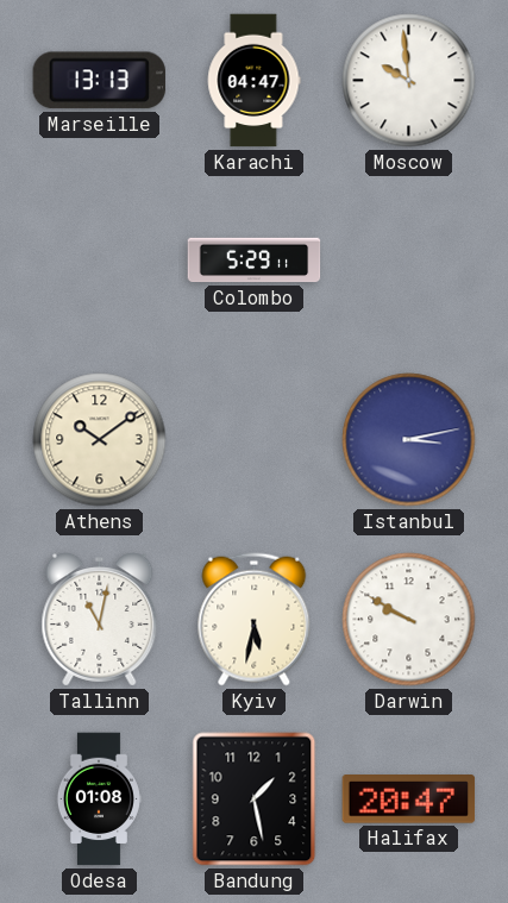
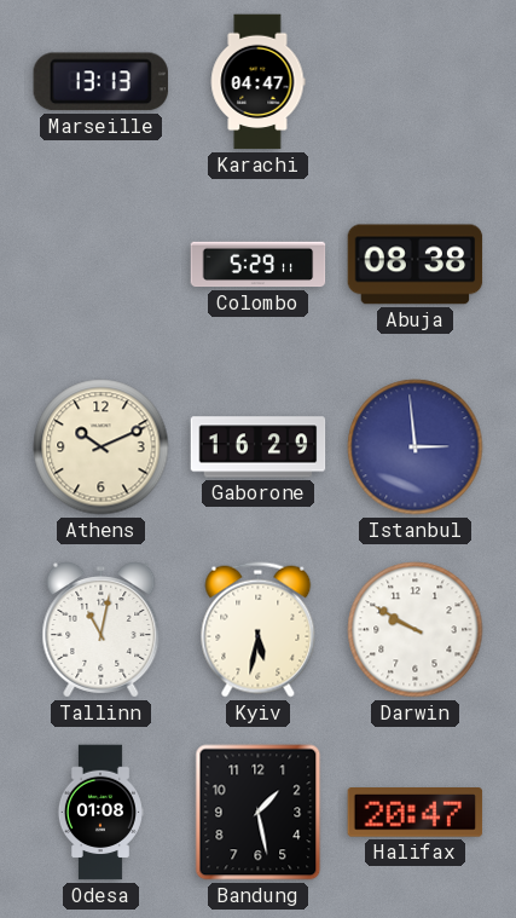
Moscow: 9:59 -> none (409, 81)
Abuja: none -> 08:38 (416, 265)
Athens: 10:09 -> 10:11 (102, 448)
Gaborone: none -> 16:29 (259, 448)
Istanbul: 3:13 -> 2:59 (416, 448)
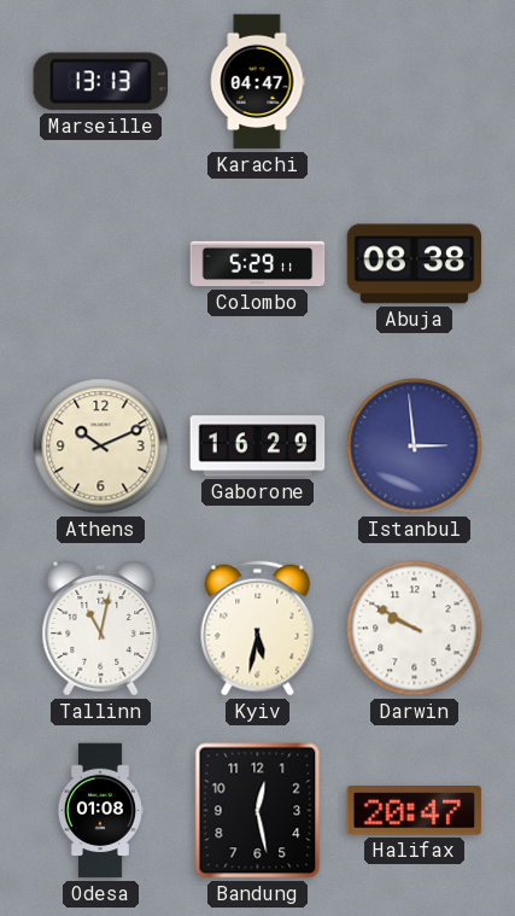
Bandung: 1:28 -> 12:28 (258, 811)
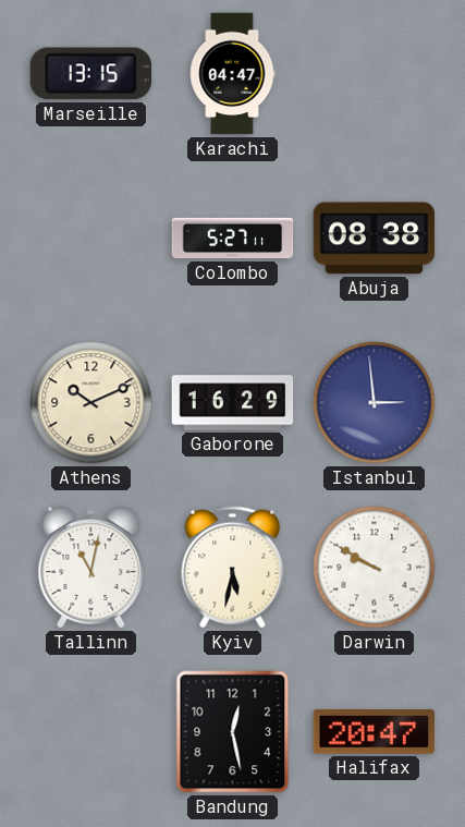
Marseille: 13:13 -> 13:15 (90, 74)
Colombo: 5:29 -> 5:27 (233, 239)
Odesa: 01:08 -> none (100, 811)
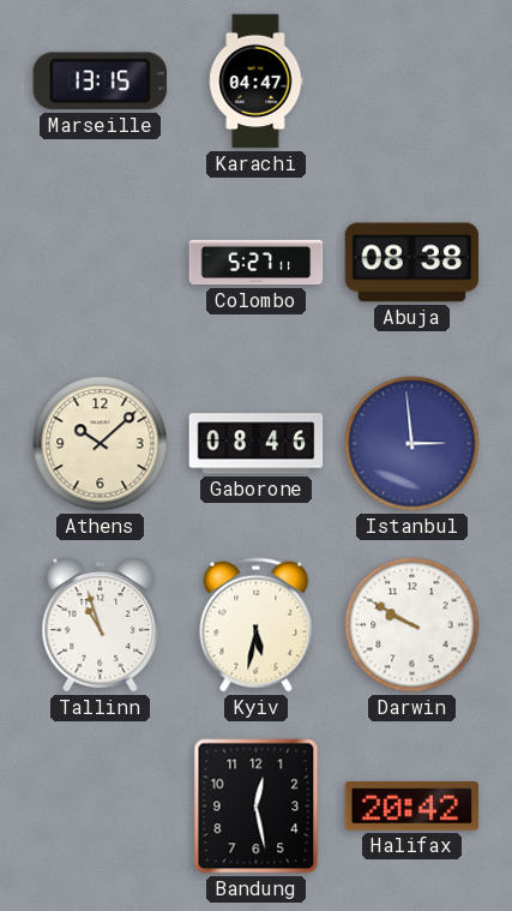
Athens: 10:11 -> 10:08 (101, 444)
Gaborone: 16:29 -> 08:46 (257, 444)
Tallinn: 11:02 -> 10:57 (101, 625)
Halifax: 20:47 -> 20:42 (412, 807)
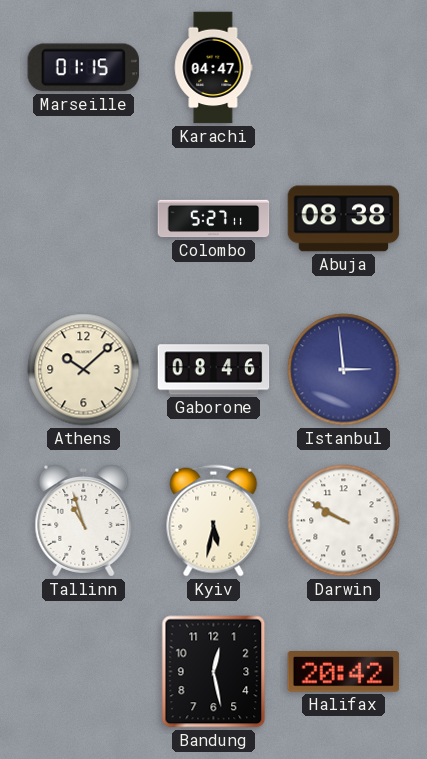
Marseille: 13:15 -> 01:15 (83, 68)
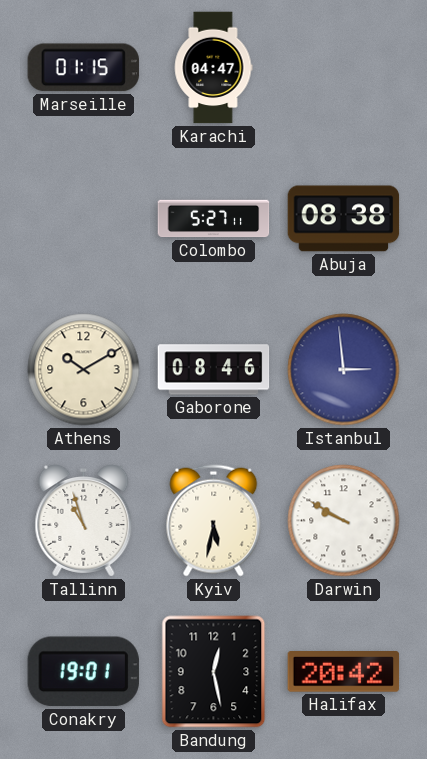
Athens: 10:08 -> 10:10 (84, 370)
Conakry: none -> 19:01 (83, 672)
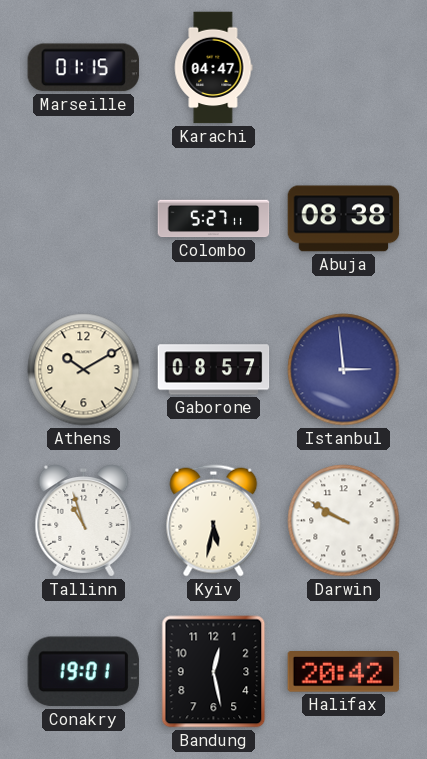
Gaborone: 08:46 -> 08:57 (214, 370)
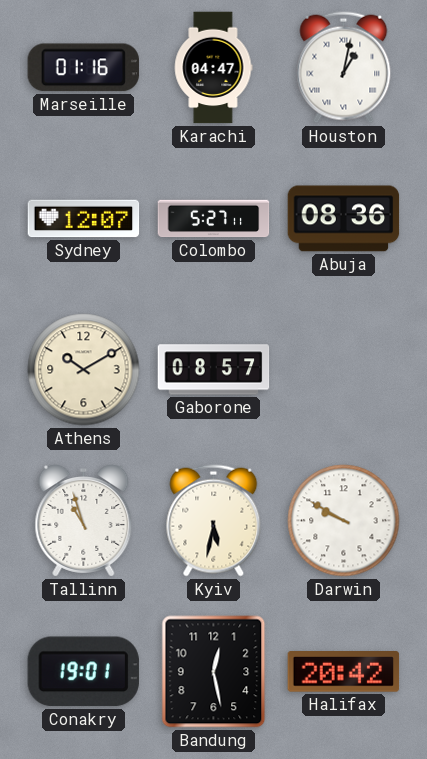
Marseille: 01:15 -> 01:16 (83, 68)
Houston: none -> 1:02 (344, 68)
Sydney: none -> 12:07 (84, 219)
Abuja: 08:38 -> 08:36 (344, 219)
Istanbul: 2:59 -> none (344, 370)
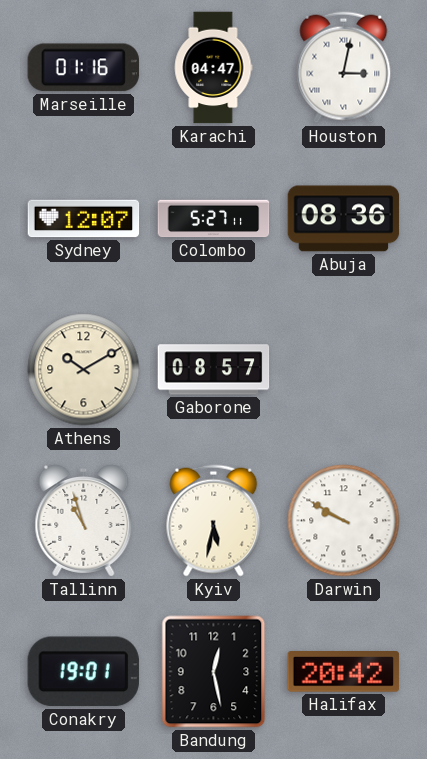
Houston: 1:02 -> 3:02 (344, 68)
